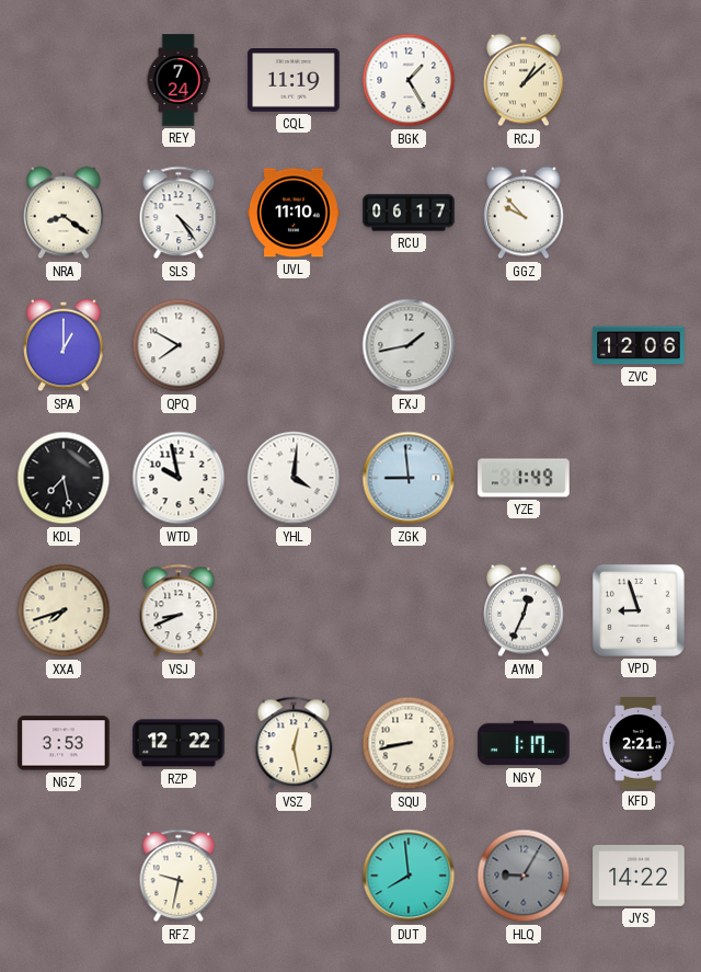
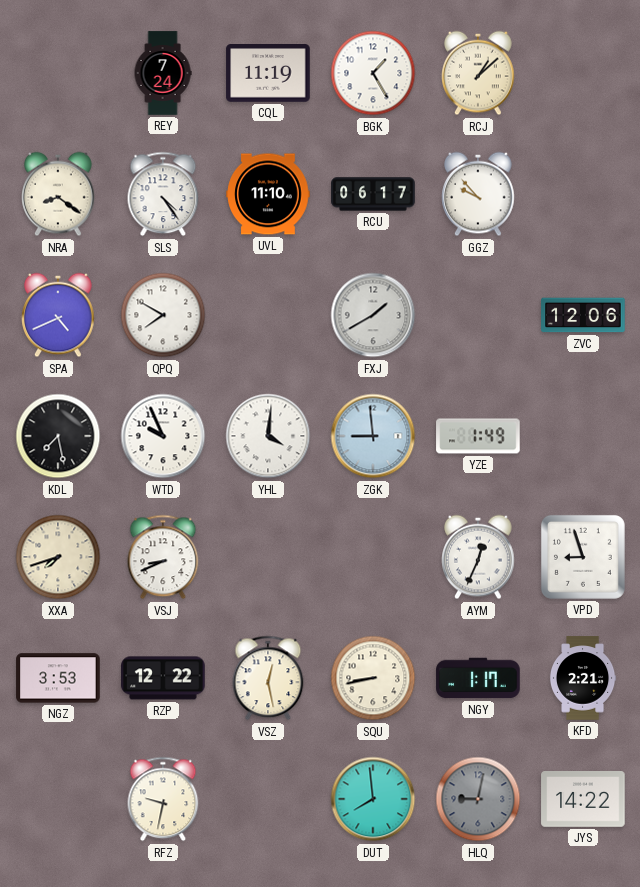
SPA: 1:00 -> 4:41 (58, 315)
FXJ: 1:43 -> 1:40 (373, 315)
WTD: 9:58 -> 9:56 (163, 436)
HLQ: 9:05 -> 9:02 (478, 799)
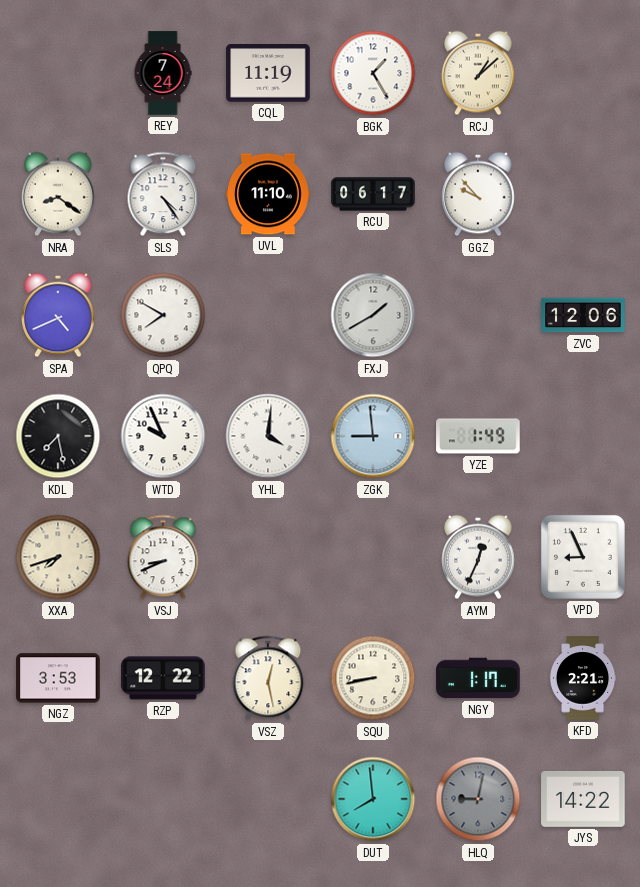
VPD: 8:57 -> 8:56 (583, 557)
RFZ: 9:32 -> none (163, 799)
